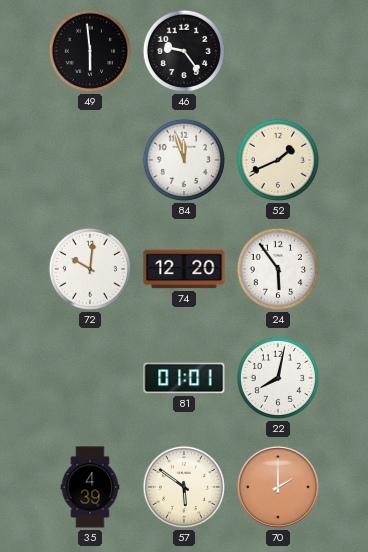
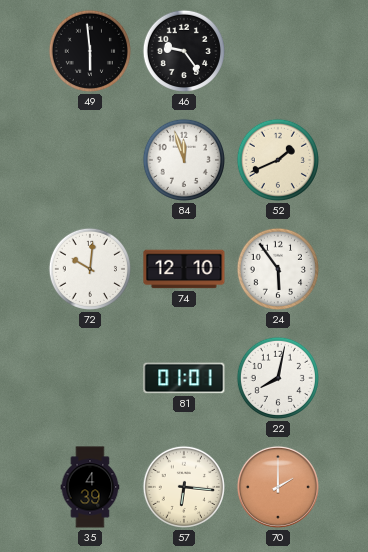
74: 12:20 -> 12:10 (184, 269)
57: 5:51 -> 6:16 (184, 487)
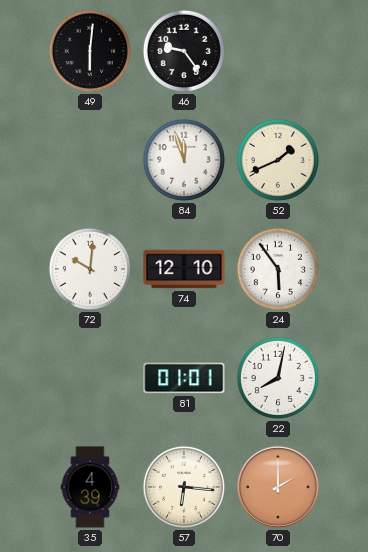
49: 5:59 -> 6:01 (90, 51)
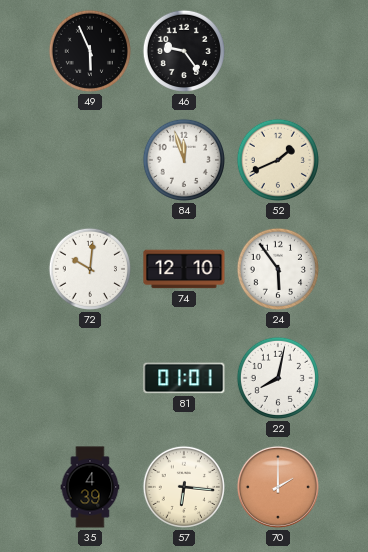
49: 6:01 -> 5:56 (90, 51)
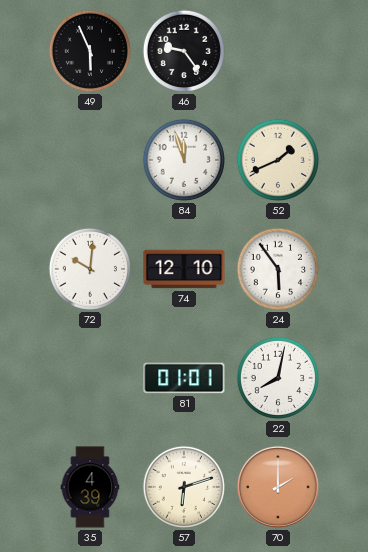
57: 6:16 -> 6:12 (184, 487)
